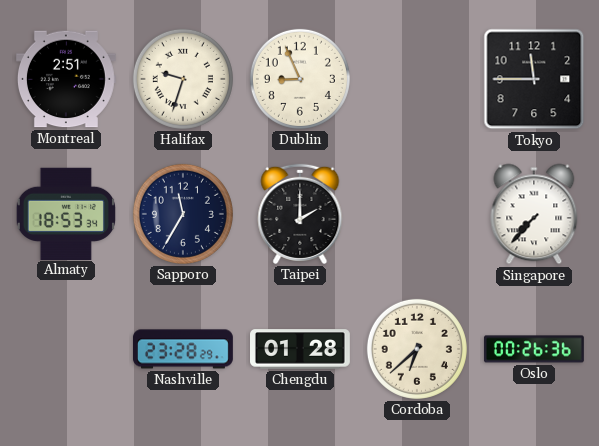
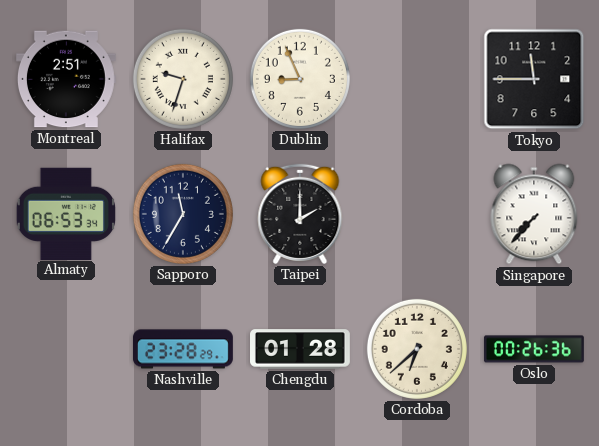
Almaty: 18:53 -> 06:53 (65, 213)
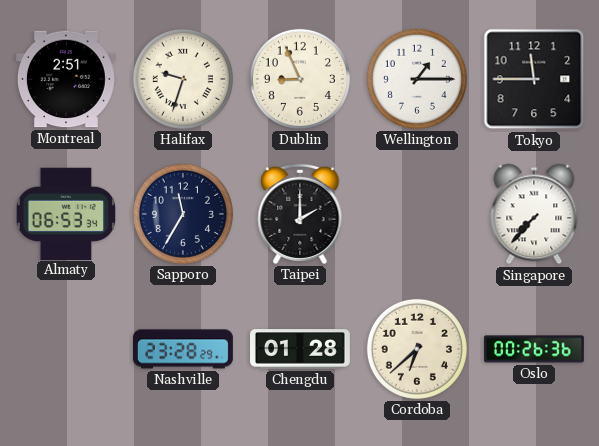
Wellington: none -> 1:15 (417, 79)
